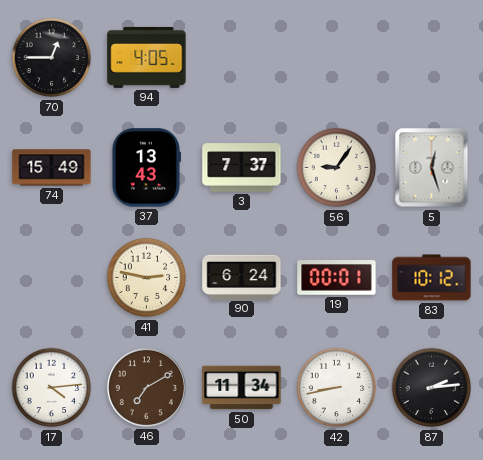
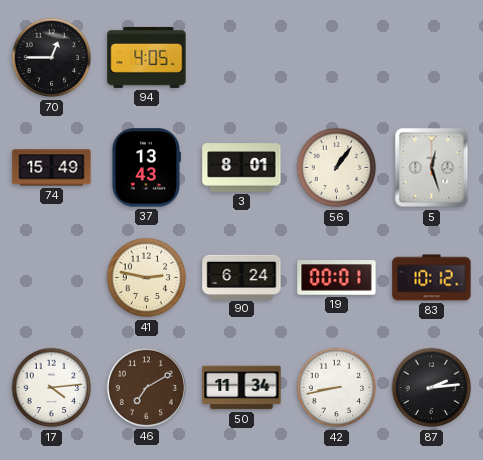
3: 7:37 -> 8:01 (242, 168)
56: 9:06 -> 1:06 (337, 168)
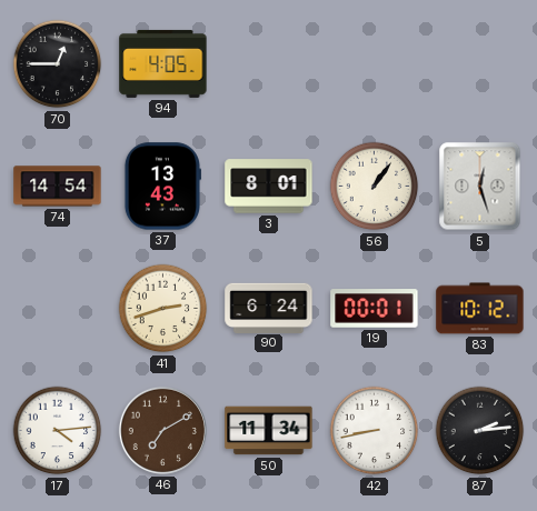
74: 15:49 -> 14:54 (58, 187)
41: 2:47 -> 2:42 (163, 309)
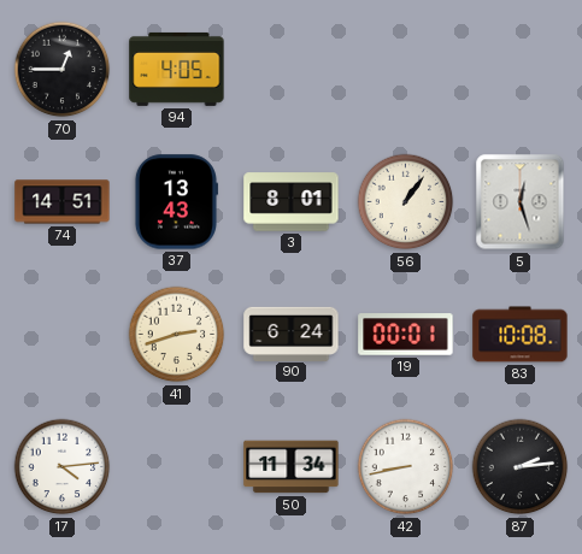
74: 14:54 -> 14:51 (63, 202)
83: 10:12 -> 10:08 (521, 335)
46: 7:10 -> none (162, 430)
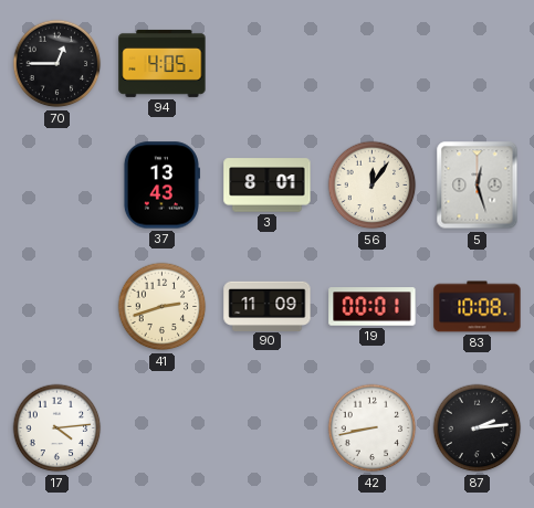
74: 14:51 -> none (63, 202)
56: 1:06 -> 12:06 (373, 186)
90: 6:24 -> 11:09 (268, 306)
50: 11:34 -> none (292, 467)
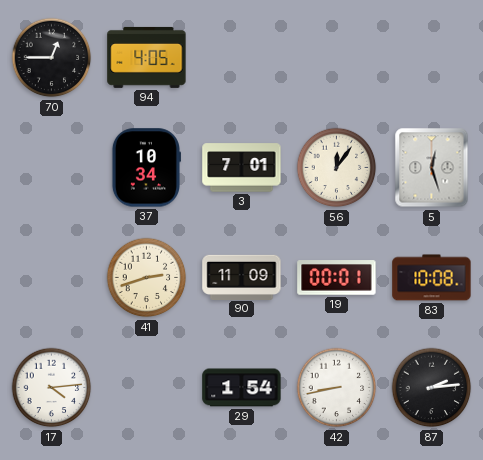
37: 13:43 -> 10:34 (146, 168)
3: 8:01 -> 7:01 (242, 168)
29: none -> 1:54 (242, 388)
